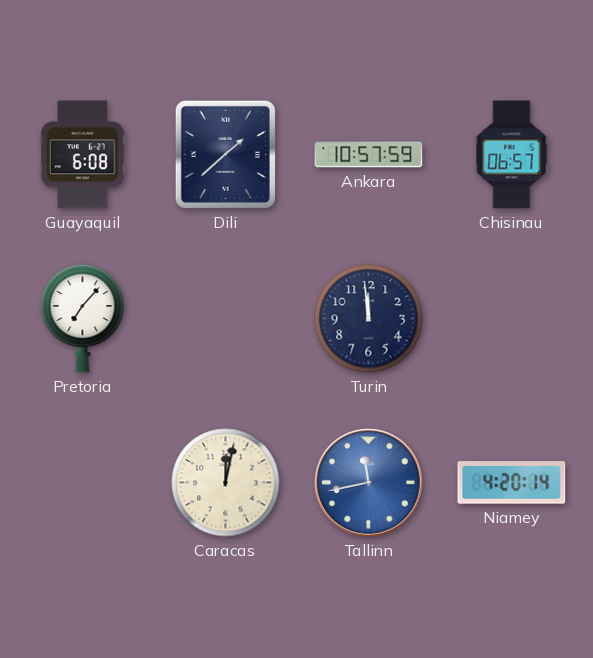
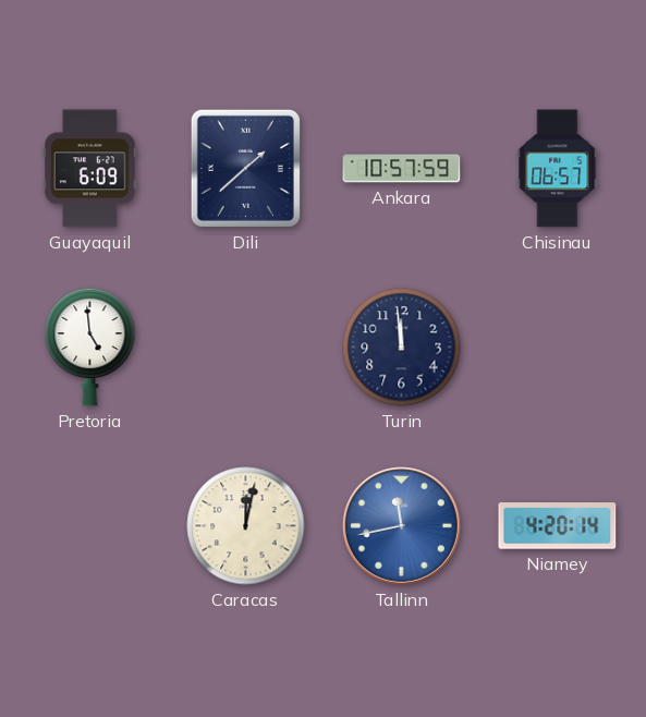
Guayaquil: 6:08 -> 6:09 (89, 169)
Pretoria: 7:07 -> 4:59 (90, 347)
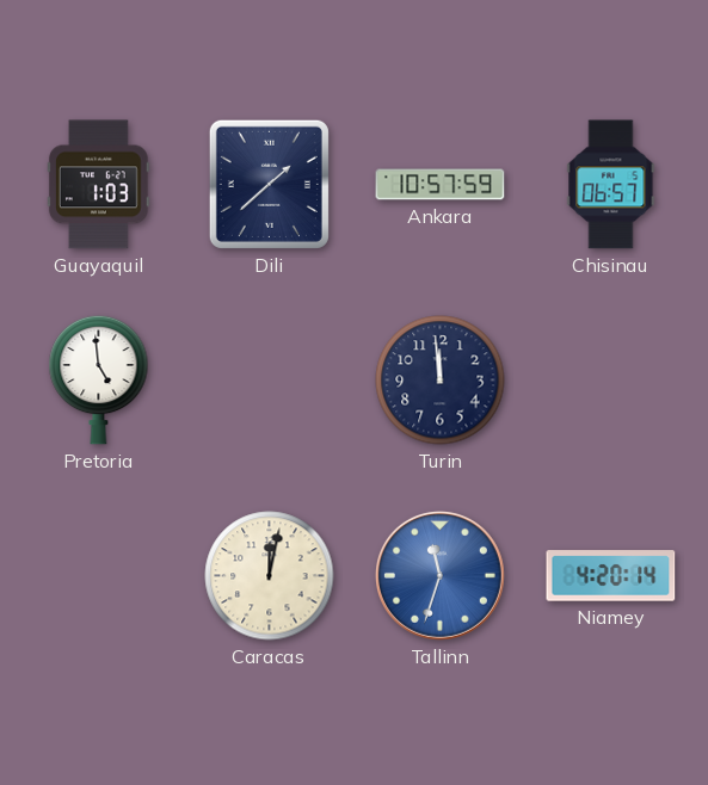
Guayaquil: 6:09 -> 1:03 (98, 185)
Tallinn: 11:43 -> 11:33 (439, 575)
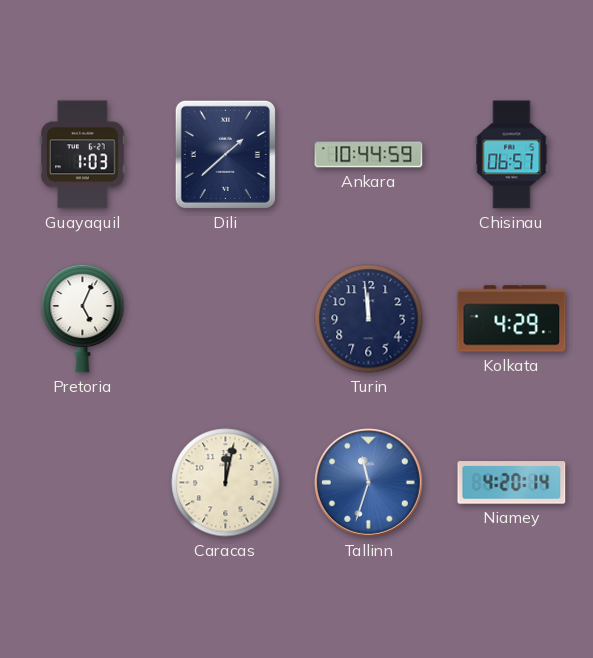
Ankara: 10:57 -> 10:44 (369, 155)
Pretoria: 4:59 -> 5:04 (83, 318)
Kolkata: none -> 4:29 (512, 319)
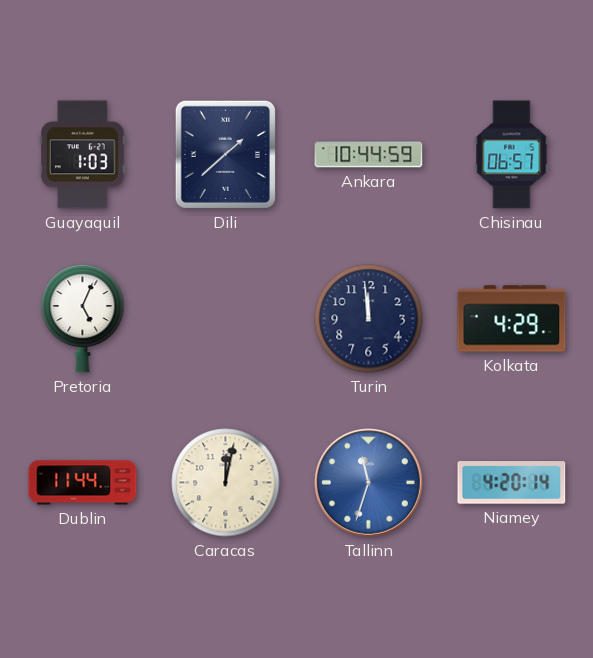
Dublin: none -> 11:44 (83, 483)
